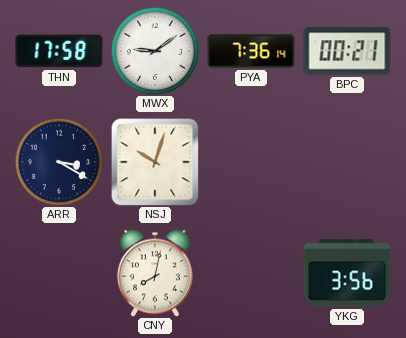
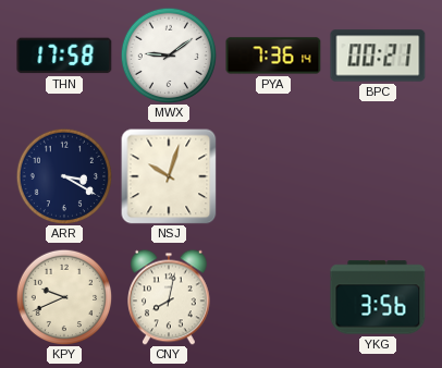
KPY: none -> 9:41 (64, 297)
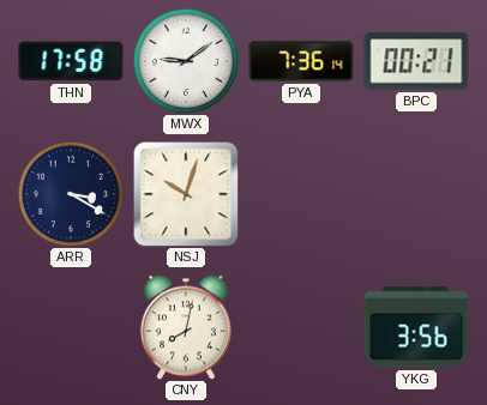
KPY: 9:41 -> none (64, 297)
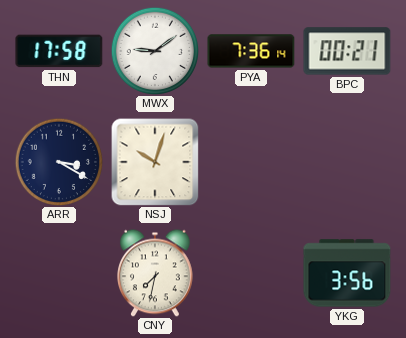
CNY: 8:02 -> 7:32 (156, 273)
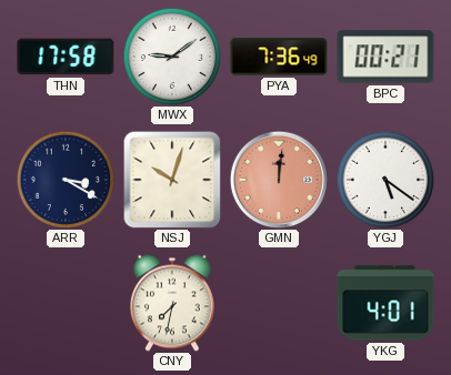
PYA: 7:36:14 -> 7:36:49 (279, 57)
GMN: none -> 12:01 (278, 179)
YGJ: none -> 5:21 (385, 180)
YKG: 3:56 -> 4:01 (385, 303)
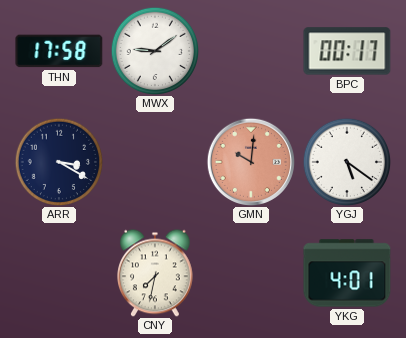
PYA: 7:36 -> none (279, 57)
BPC: 00:21 -> 00:17 (347, 51)
NSJ: 10:03 -> none (172, 180)
GMN: 12:01 -> 10:01 (250, 161)
